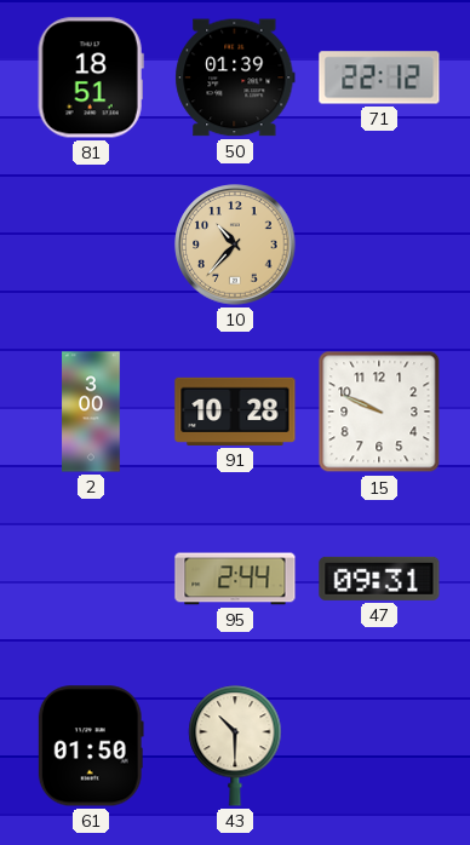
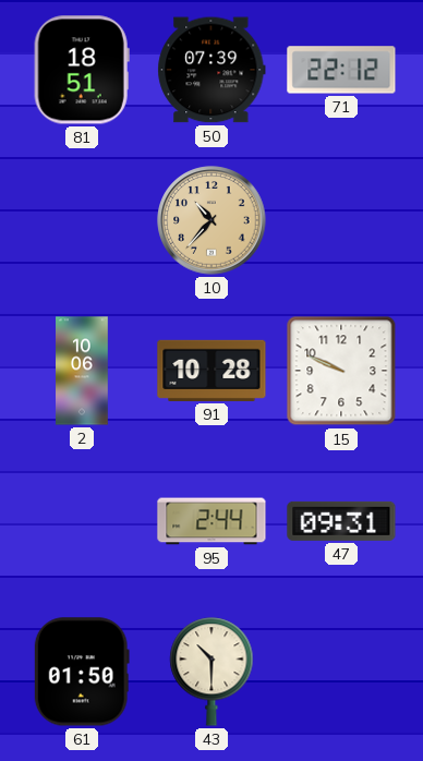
50: 01:39 -> 07:39 (211, 70)
2: 3:00 -> 10:06 (82, 371)
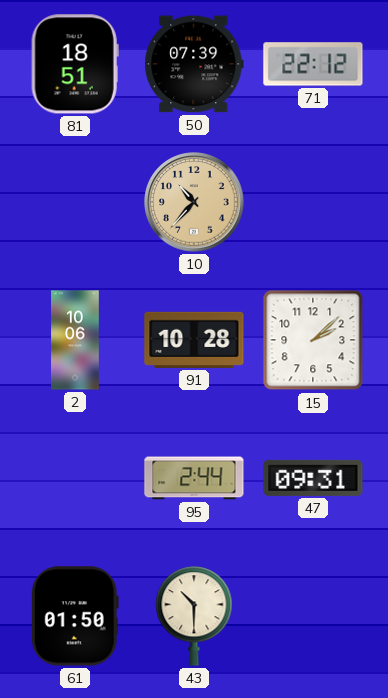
15: 9:49 -> 2:08 (313, 340)
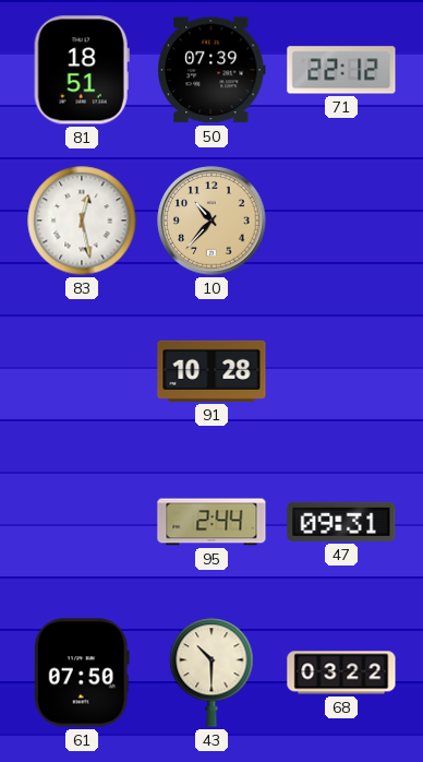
83: none -> 12:28 (82, 221)
2: 10:06 -> none (75, 340)
15: 2:08 -> none (313, 340)
61: 01:50 -> 07:50 (82, 672)
68: none -> 03:22 (341, 672)
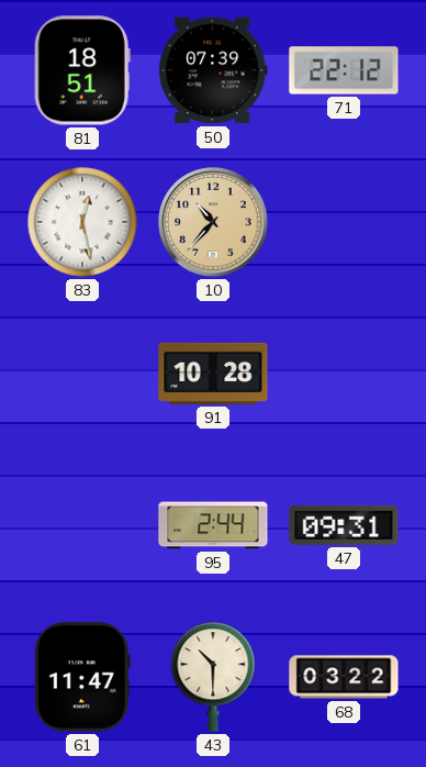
61: 07:50 -> 11:47 (82, 677)
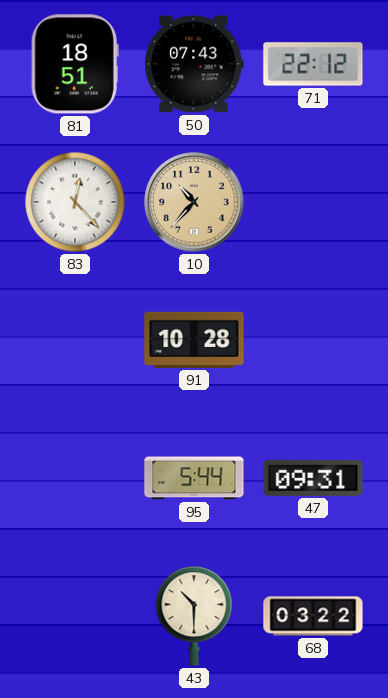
50: 07:39 -> 07:43 (194, 64)
83: 12:28 -> 12:23 (75, 202)
95: 2:44 -> 5:44 (194, 478)
61: 11:47 -> none (82, 677)
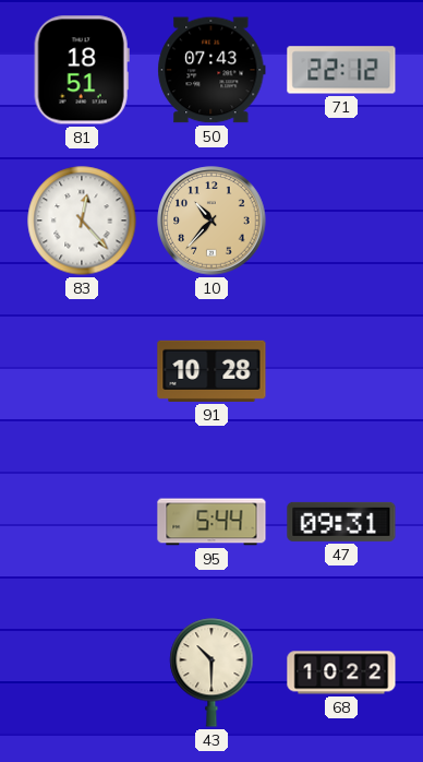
68: 03:22 -> 10:22 (341, 672)
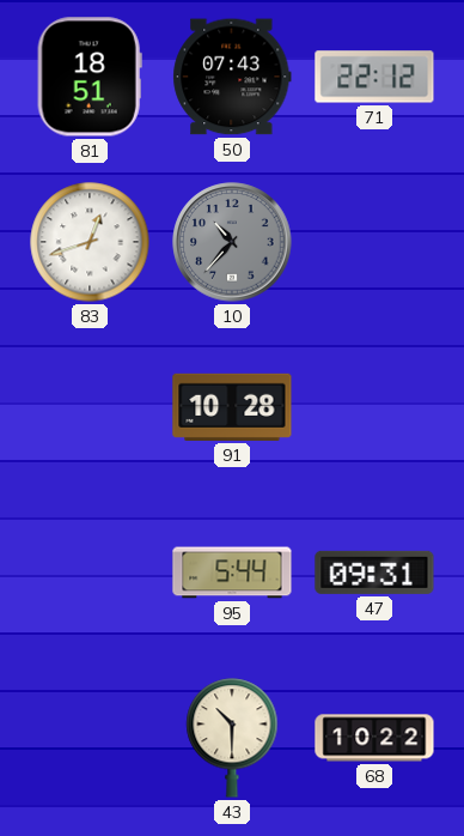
83: 12:23 -> 12:42 (90, 242)
10 dial: champagne -> grey (232, 242)
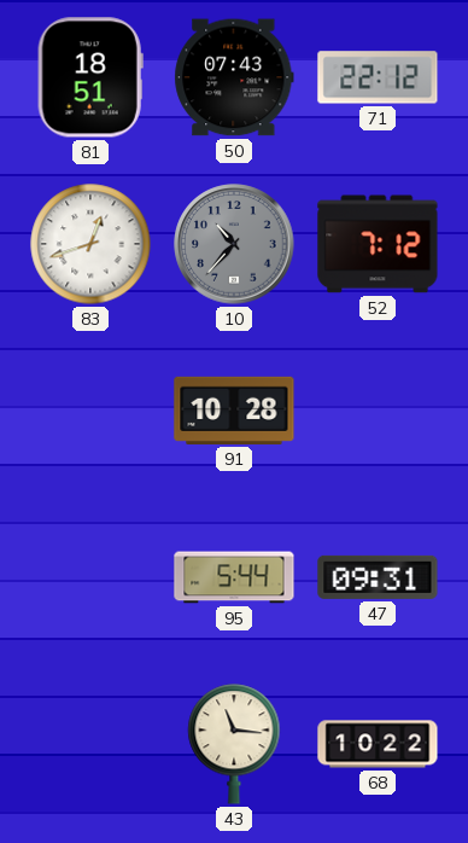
52: none -> 7:12 (378, 244)
43: 10:30 -> 11:16 (234, 744)
